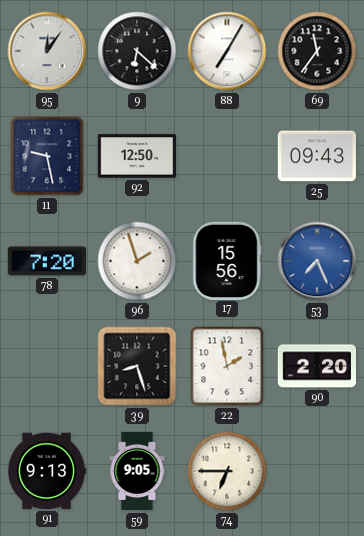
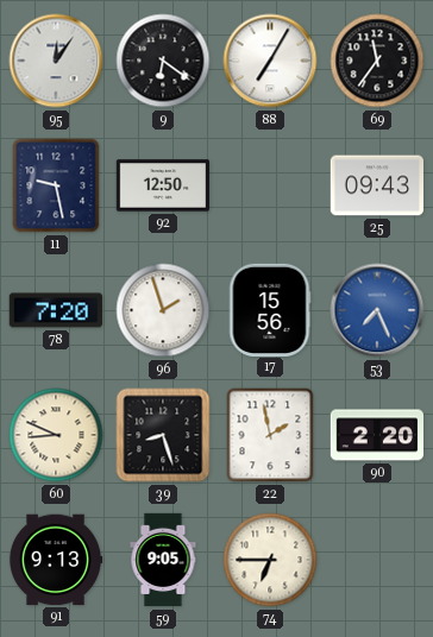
9: 6:22 -> 6:21 (163, 61)
60: none -> 8:49 (56, 435)
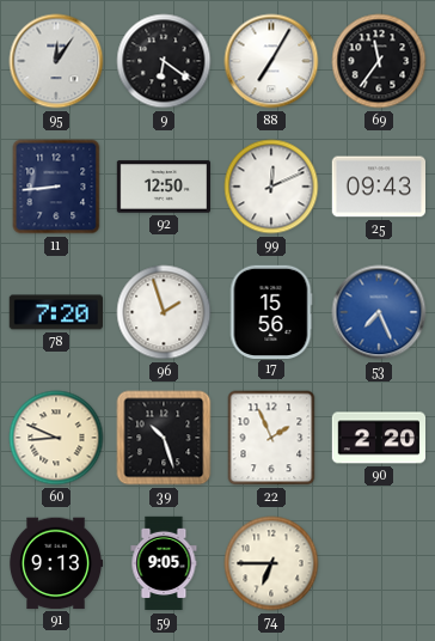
11: 9:28 -> 8:44 (56, 187)
99: none -> 12:11 (271, 187)
39: 8:27 -> 10:27 (164, 438)
22: 1:58 -> 1:56 (271, 438)
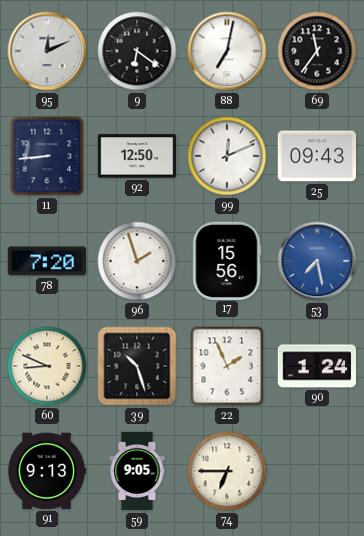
95: 12:06 -> 12:11 (47, 51)
88: 7:05 -> 7:02 (227, 51)
53: 7:26 -> 7:28 (317, 261)
90: 2:20 -> 1:24 (316, 366)
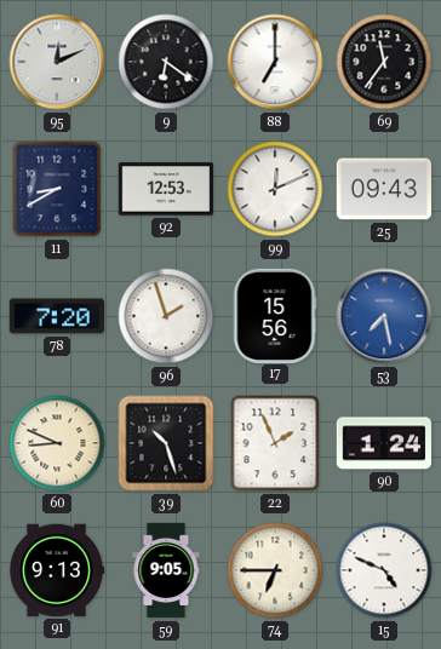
88: 7:02 -> 7:00 (275, 62)
11: 8:44 -> 8:40 (57, 189)
92: 12:50 -> 12:53 (166, 189)
15: none -> 4:49 (384, 570)
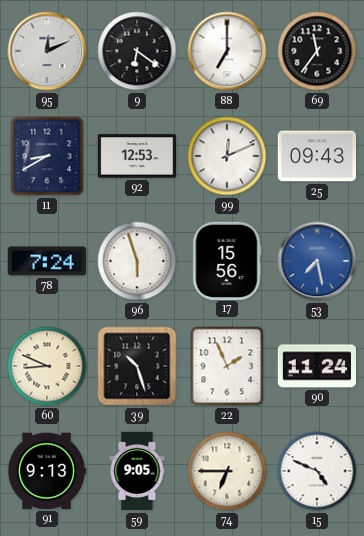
78: 7:20 -> 7:24 (46, 261)
96: 1:57 -> 5:57 (137, 261)
90: 1:24 -> 11:24 (316, 366)
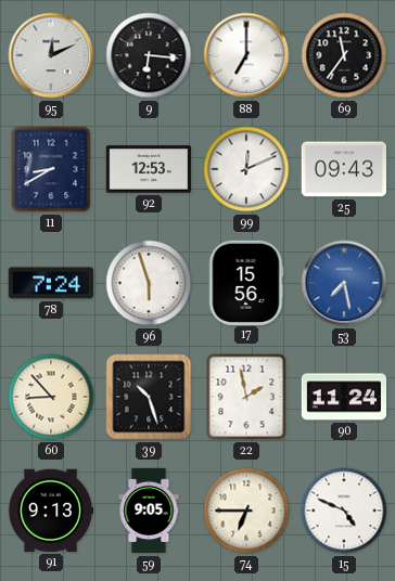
9: 6:21 -> 6:16 (149, 55)
60: 8:49 -> 8:53 (51, 397)
22: 1:56 -> 1:58 (246, 397)
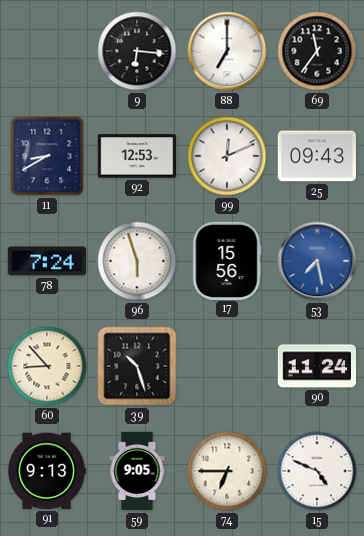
95: 12:11 -> none (51, 55)
22: 1:58 -> none (246, 397)
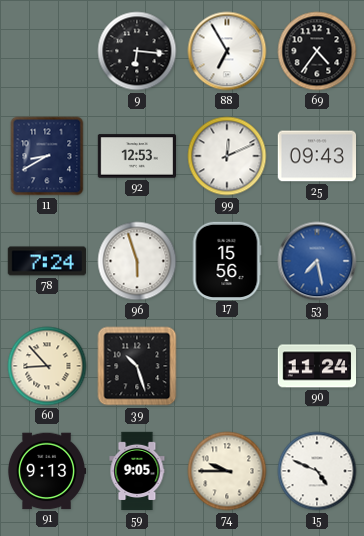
88: 7:00 -> 6:55 (227, 51)
69: 11:36 -> 4:36 (317, 51)
74: 6:45 -> 9:45 (227, 471)
